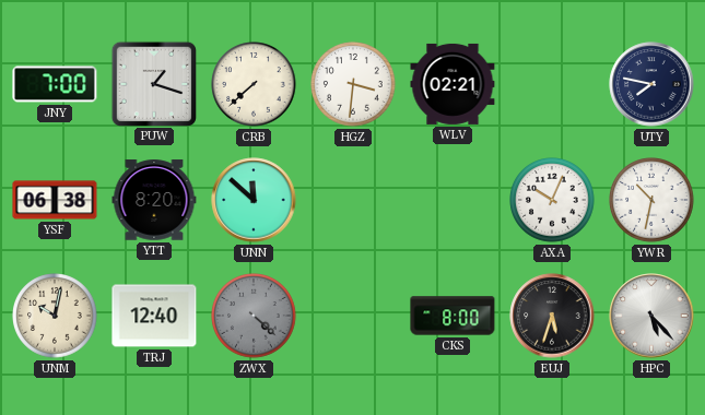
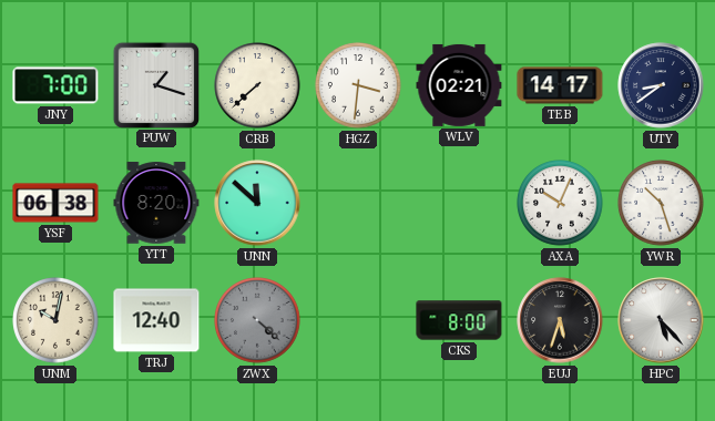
TEB: none -> 14:17 (560, 85)
UTY: 7:47 -> 8:39 (661, 85)
YWR: 10:32 -> 10:27 (661, 203)
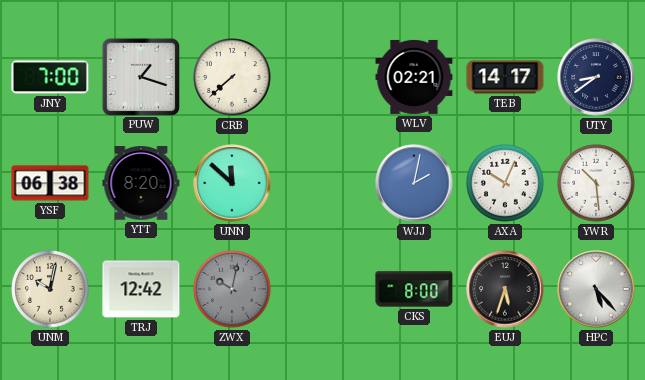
HGZ: 3:31 -> none (358, 85)
WJJ: none -> 2:02 (414, 183)
YWR: 10:27 -> 10:29 (596, 183)
TRJ: 12:40 -> 12:42 (141, 289)
ZWX: 4:22 -> 10:02 (232, 289)
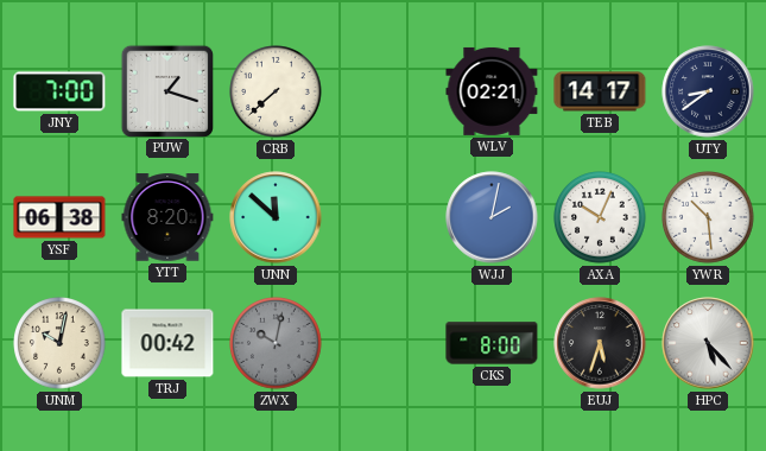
TRJ: 12:42 -> 00:42 (167, 343)
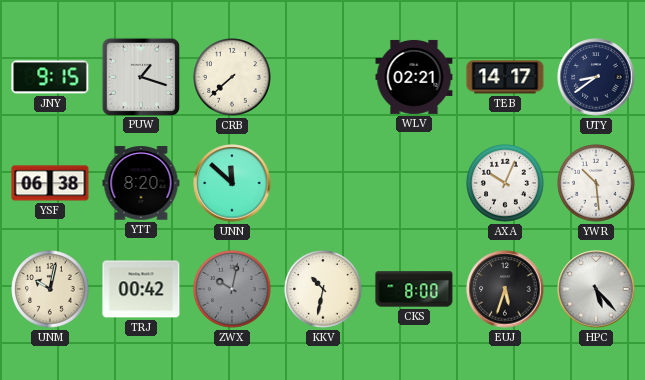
JNY: 7:00 -> 9:15 (50, 77)
WJJ: 2:02 -> none (492, 217)
KKV: none -> 10:32 (323, 289)
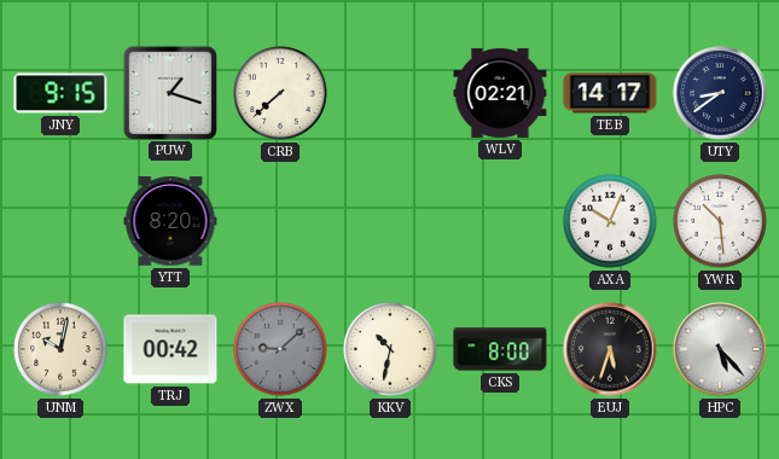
YSF: 06:38 -> none (50, 183)
UNN: 11:52 -> none (232, 183)
ZWX: 10:02 -> 9:08 (280, 349)
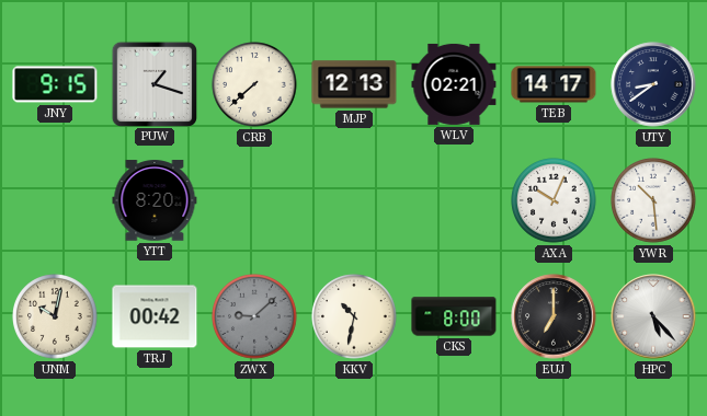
MJP: none -> 12:13 (354, 84)
EUJ: 5:33 -> 7:00 (554, 316)
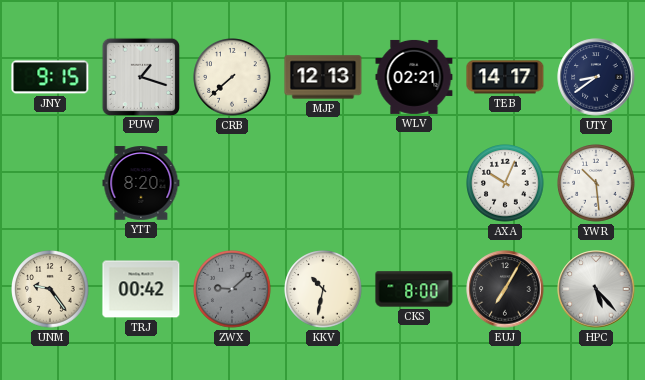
UNM: 10:02 -> 9:24 (50, 289)
EUJ: 7:00 -> 7:05 (505, 289)
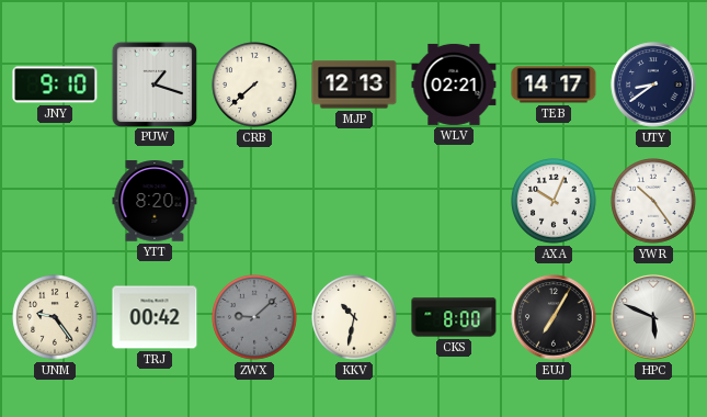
JNY: 9:15 -> 9:10 (55, 84)
YWR: 10:29 -> 10:24 (653, 201)
HPC: 5:23 -> 5:49 (653, 317)
